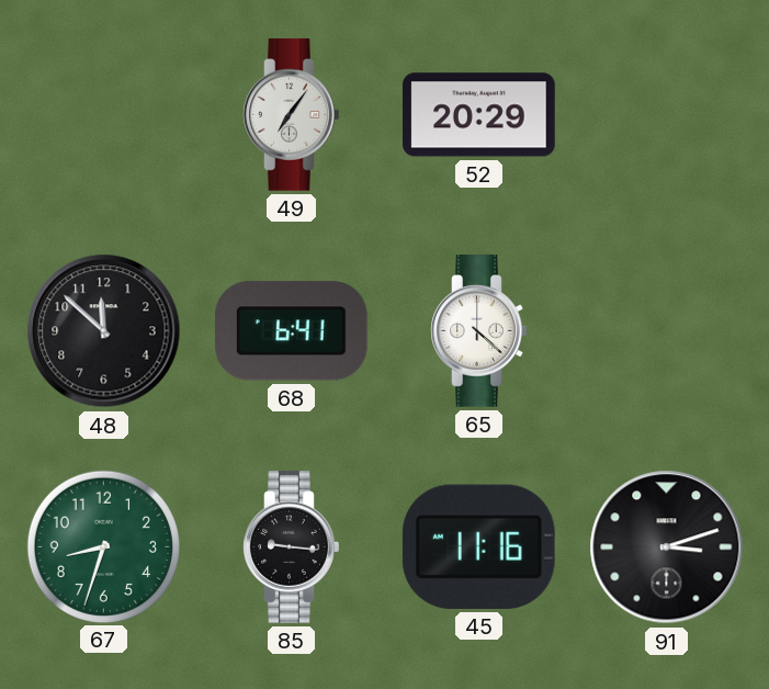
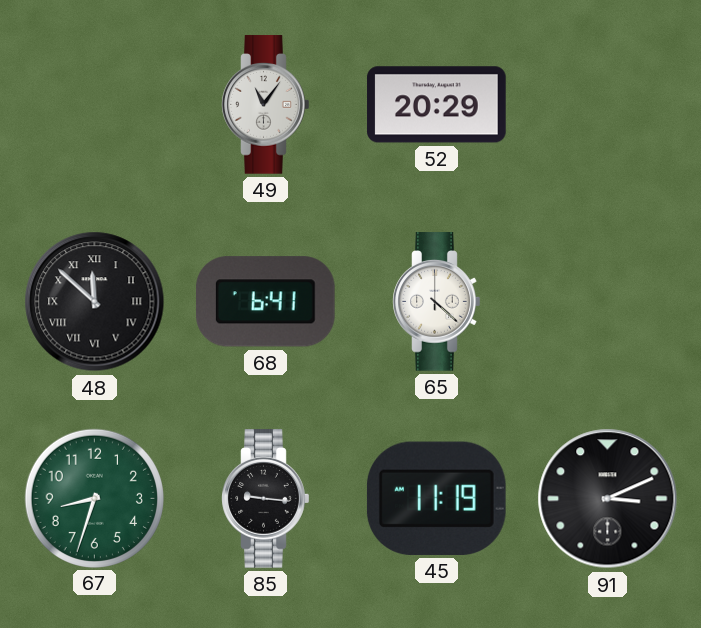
49: 7:06 -> 11:06 (266, 105)
48 numerals: Arabic -> Roman (95, 302)
45: 11:16 -> 11:19 (436, 498)
91: 3:12 -> 3:11 (608, 499)
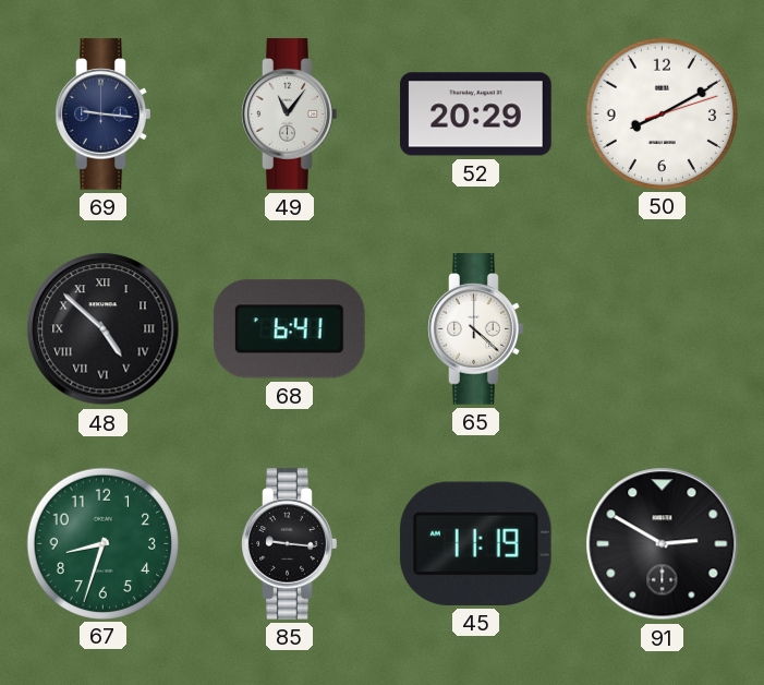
69: none -> 9:16 (104, 115)
50: none -> 8:10 (662, 113)
48: 11:52 -> 4:52 (104, 329)
91: 3:11 -> 2:50 (663, 544)
